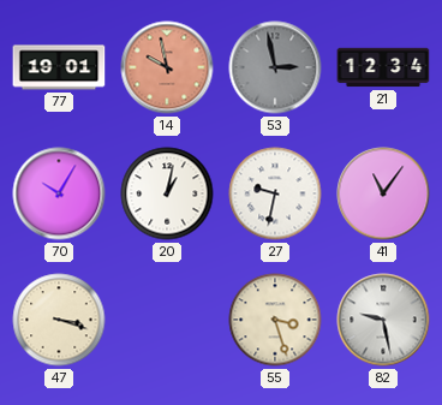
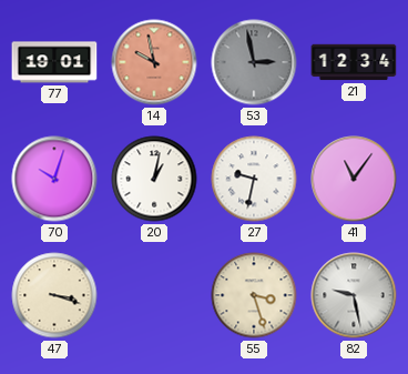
70: 10:05 -> 10:03 (54, 179)
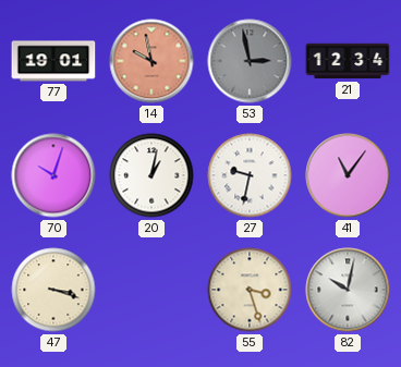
82: 9:28 -> 10:02 (348, 290)
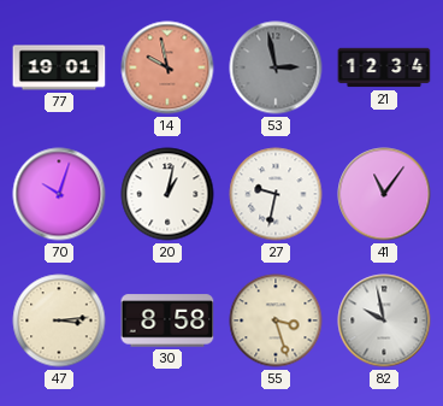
47: 3:18 -> 3:14 (59, 320)
30: none -> 8:58 (167, 320)
82: 10:02 -> 9:58 (384, 320)
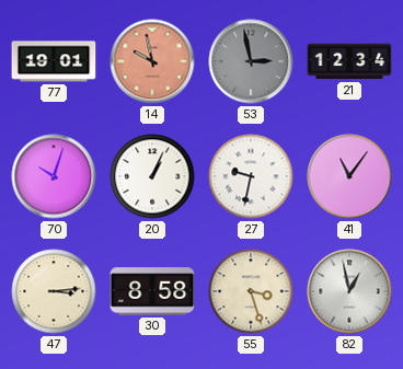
20: 1:02 -> 1:04 (152, 176)
82: 9:58 -> 12:58 (349, 291)
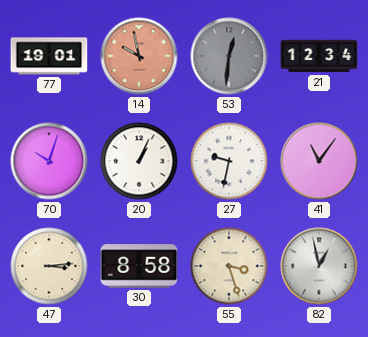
53: 2:58 -> 12:31 (229, 56)
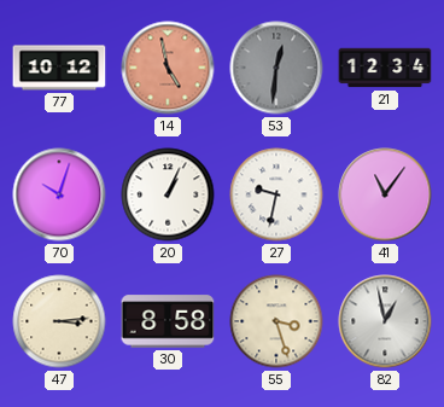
77: 19:01 -> 10:12 (59, 68)
14: 9:58 -> 4:58 (168, 68)
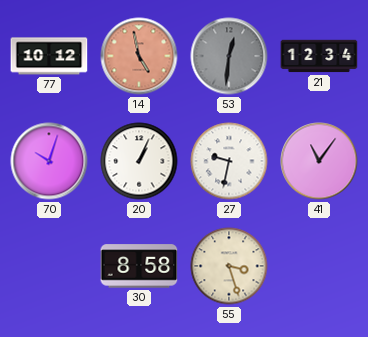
47: 3:14 -> none (59, 321)
82: 12:58 -> none (385, 321)
